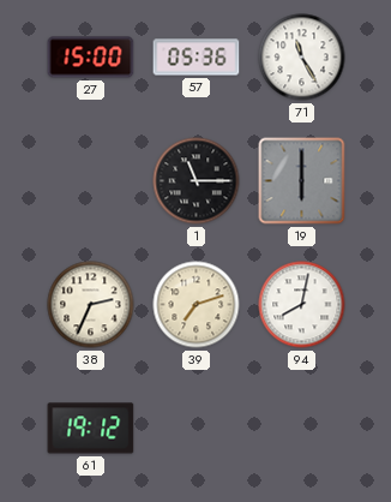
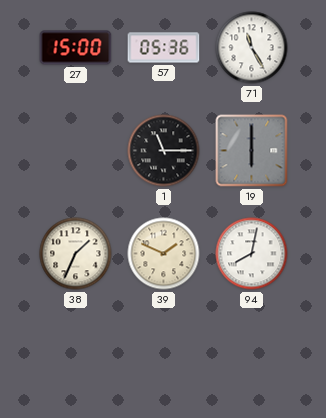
38: 2:34 -> 1:34 (76, 254)
39: 7:12 -> 1:49 (164, 254)
61: 19:12 -> none (91, 429)
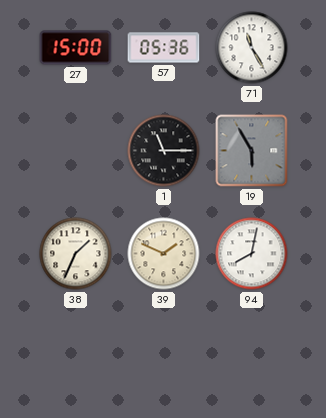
19: 6:00 -> 5:55 (252, 151)
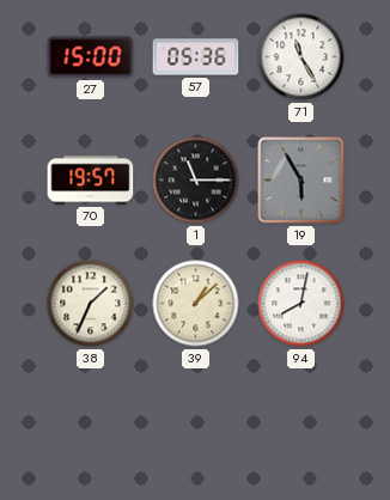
70: none -> 19:57 (91, 181)
39: 1:49 -> 1:08 (196, 304)
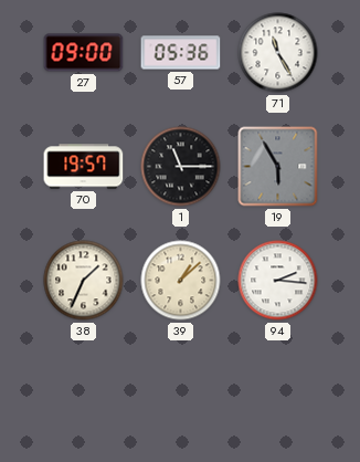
27: 15:00 -> 09:00 (84, 53)
94: 8:02 -> 2:16 (278, 281)
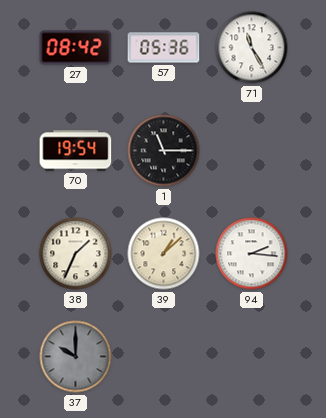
27: 09:00 -> 08:42 (76, 48)
70: 19:57 -> 19:54 (76, 151)
19: 5:55 -> none (278, 167)
37: none -> 10:00 (76, 357)
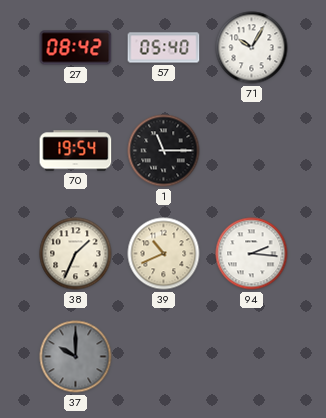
57: 05:36 -> 05:40 (164, 48)
71: 11:25 -> 10:05 (252, 48)
39: 1:08 -> 10:41 (164, 254)
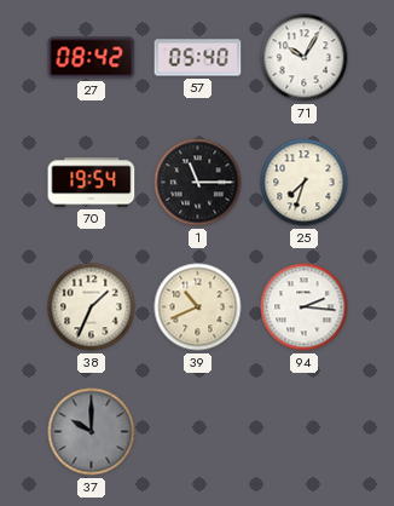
25: none -> 7:33 (305, 183)
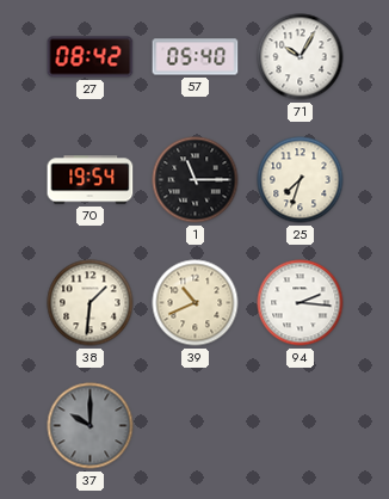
38: 1:34 -> 1:31 (91, 303)
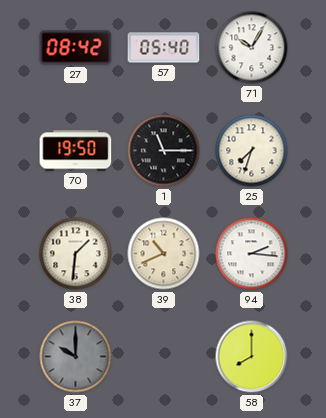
70: 19:54 -> 19:50 (76, 151)
58: none -> 8:00 (252, 357)
